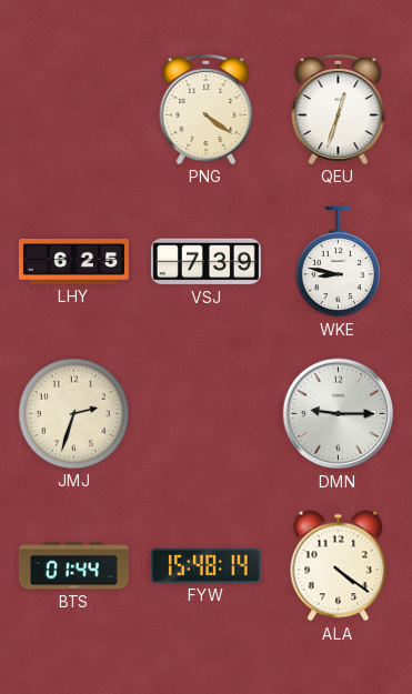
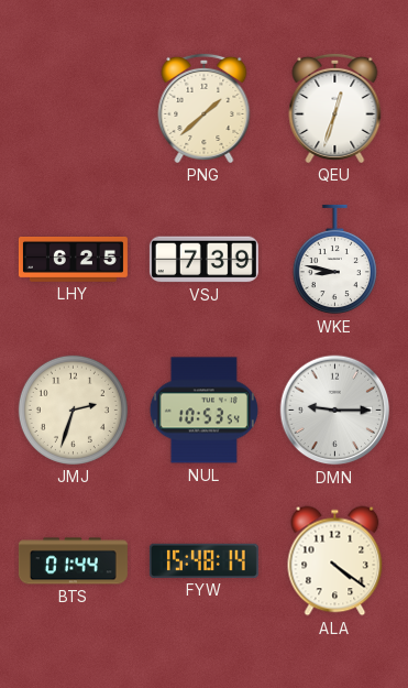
PNG: 4:21 -> 1:38 (205, 108)
NUL: none -> 10:53 (203, 411)
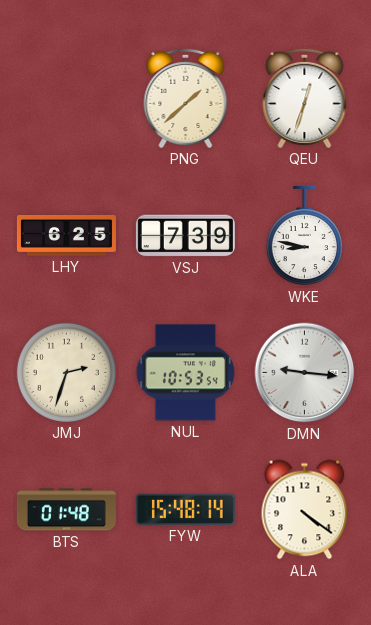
DMN: 9:15 -> 9:16 (305, 373)
BTS: 01:44 -> 01:48 (66, 510)
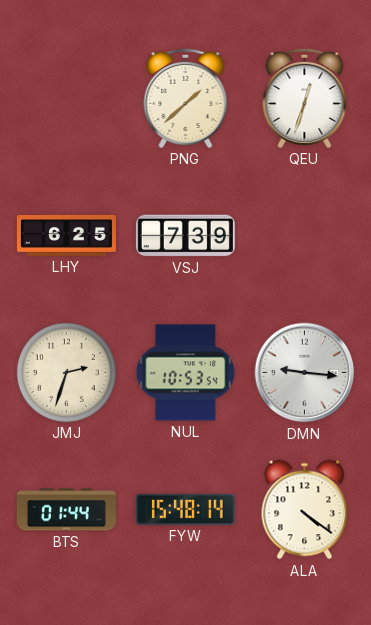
WKE: 8:47 -> none (304, 236)
BTS: 01:48 -> 01:44 (66, 510)
